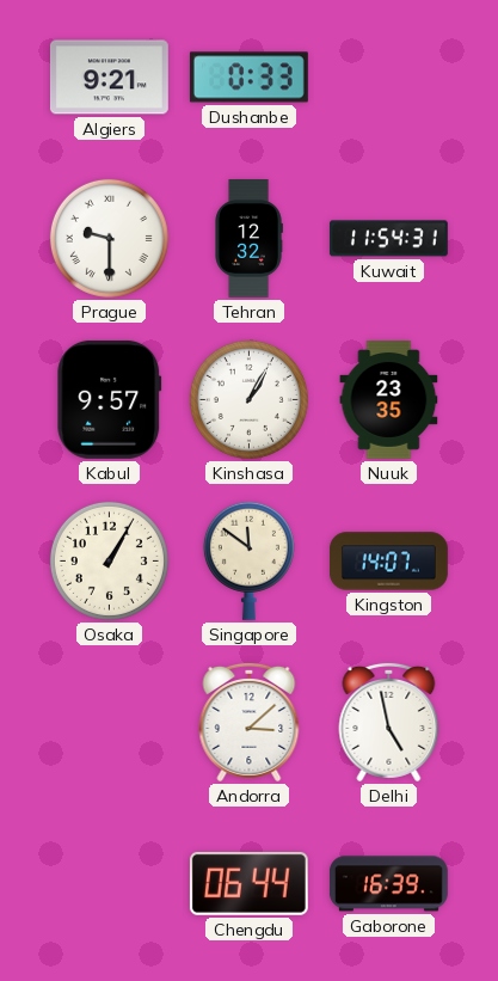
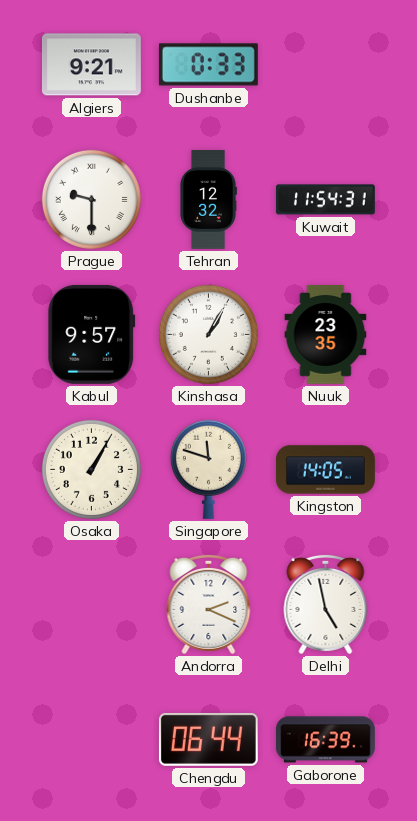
Singapore: 11:51 -> 11:48 (208, 469)
Kingston: 14:07 -> 14:05 (326, 470)
Andorra: 3:08 -> 2:19 (209, 604)
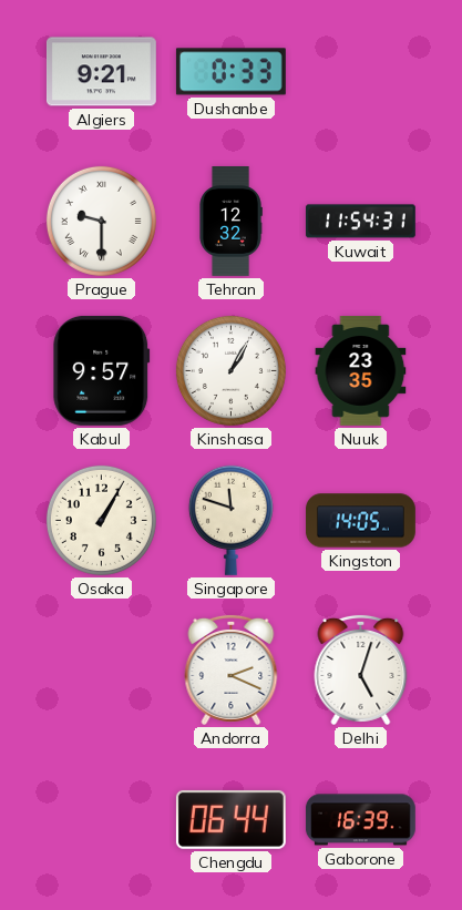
Delhi: 4:58 -> 5:03 (361, 669)
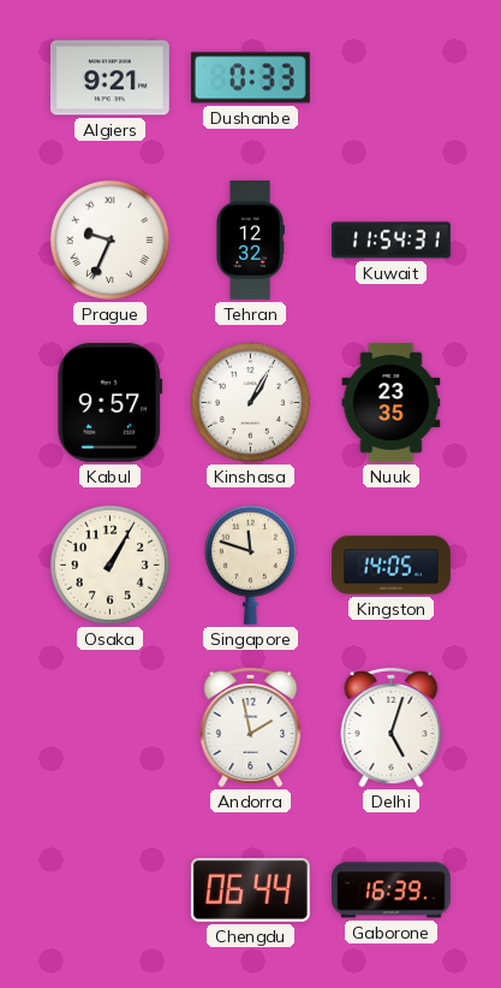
Prague: 9:30 -> 9:34 (109, 239)
Andorra: 2:19 -> 1:58 (251, 727)
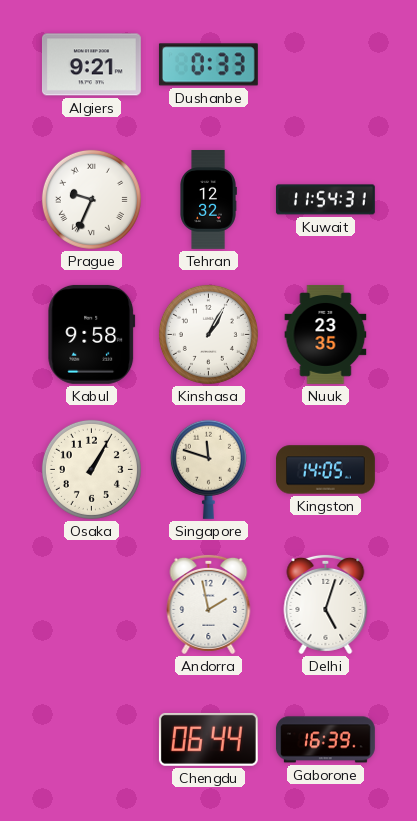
Kabul: 9:57 -> 9:58 (92, 334)
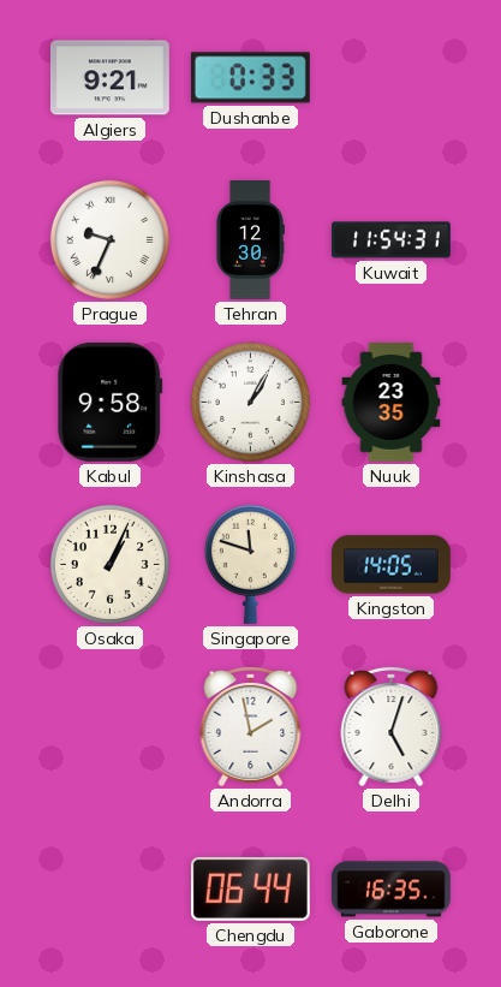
Tehran: 12:32 -> 12:30 (250, 240)
Osaka: 1:05 -> 1:04 (109, 564)
Gaborone: 16:39 -> 16:35 (390, 890)
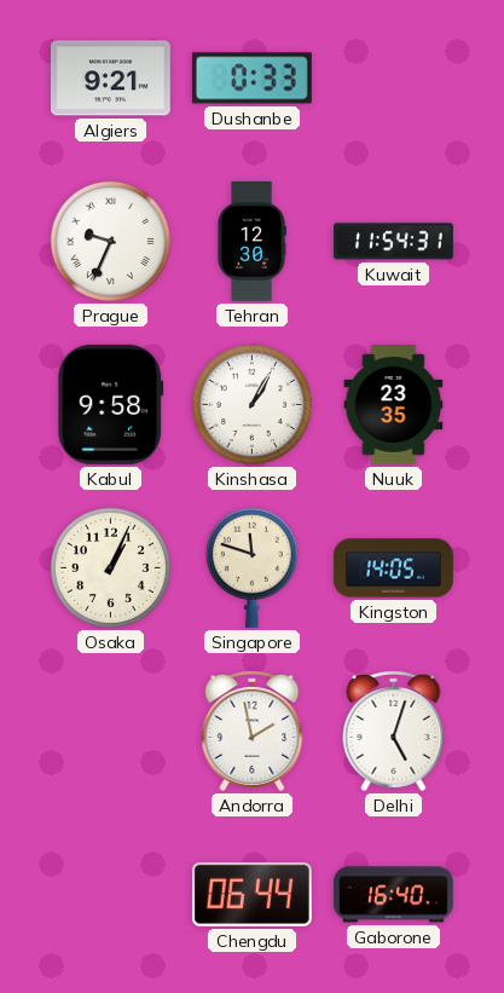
Gaborone: 16:35 -> 16:40 (393, 895)
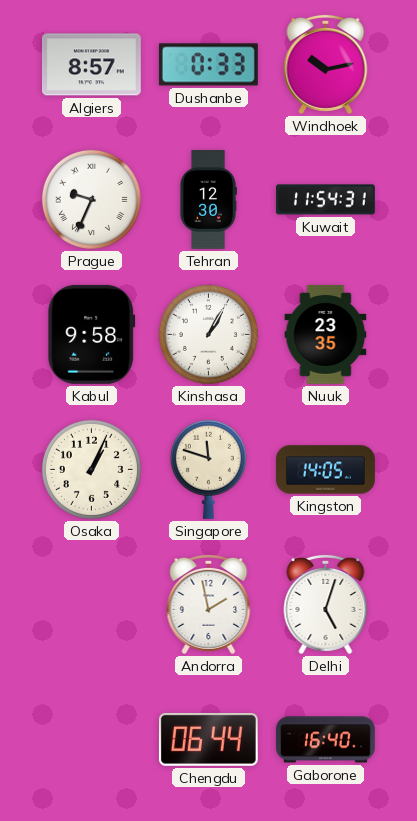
Algiers: 9:21 -> 8:57 (91, 65)
Windhoek: none -> 10:13 (326, 64)
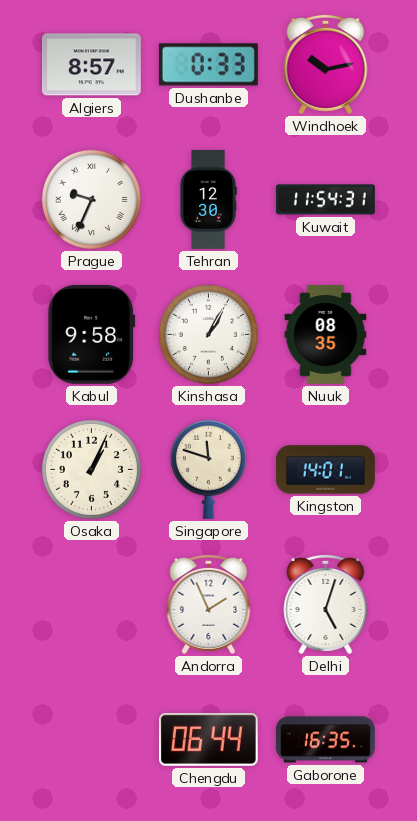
Nuuk: 23:35 -> 08:35 (326, 334)
Kingston: 14:05 -> 14:01 (326, 470)
Andorra: 1:58 -> 1:56 (209, 604)
Gaborone: 16:40 -> 16:35 (325, 740)
